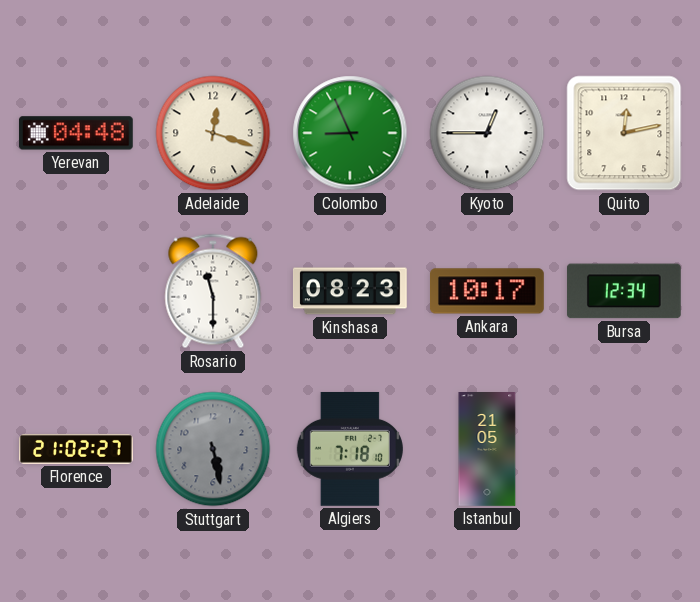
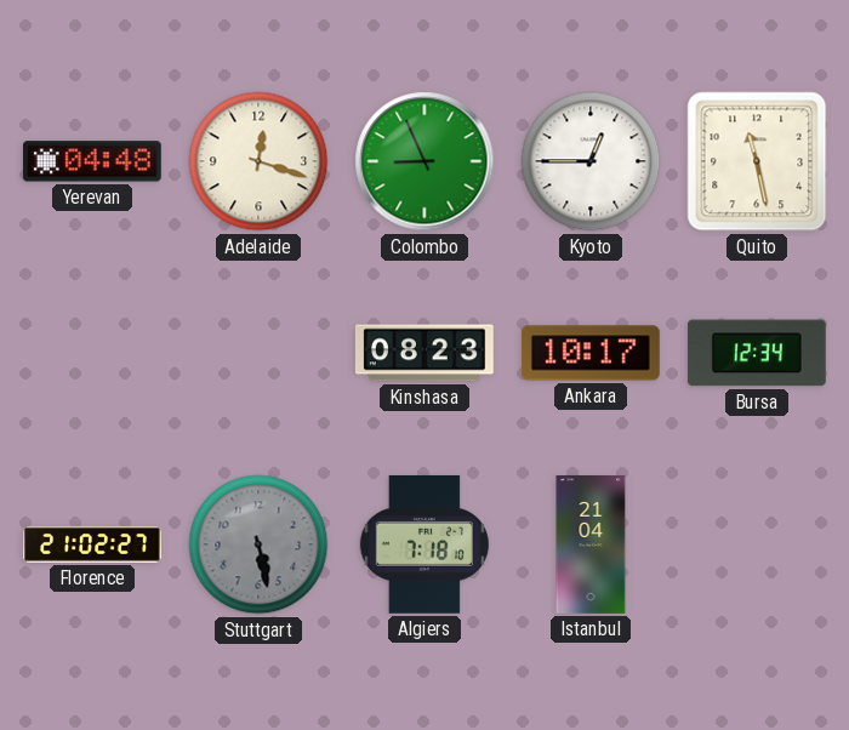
Quito: 12:13 -> 11:28 (757, 161)
Rosario: 11:30 -> none (213, 291)
Istanbul: 21:05 -> 21:04 (591, 546)
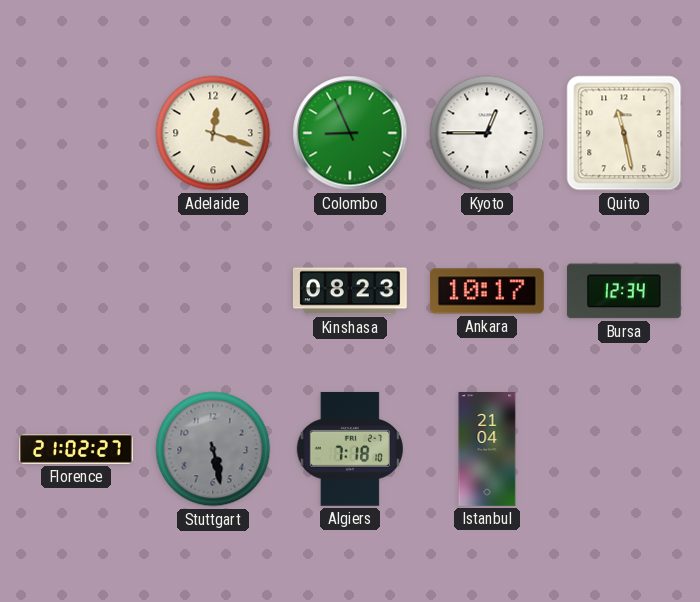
Yerevan: 04:48 -> none (92, 161)
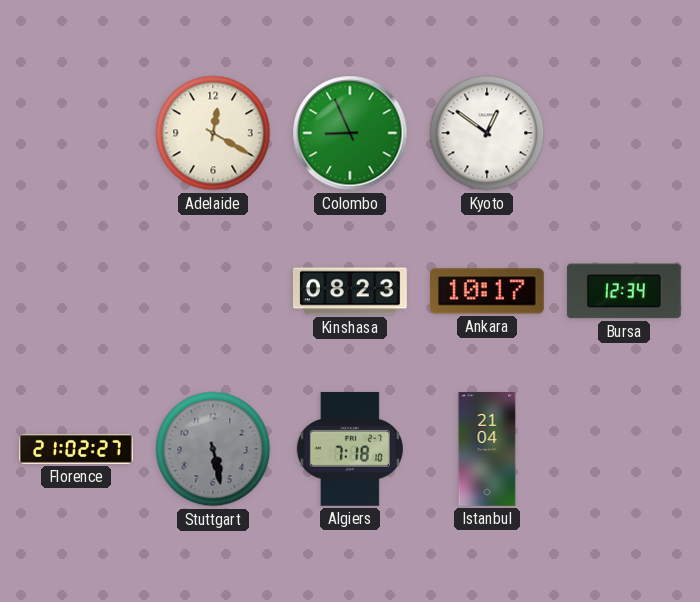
Adelaide: 12:18 -> 12:20 (213, 133)
Kyoto: 12:45 -> 12:51 (487, 133)
Quito: 11:28 -> none (624, 133)
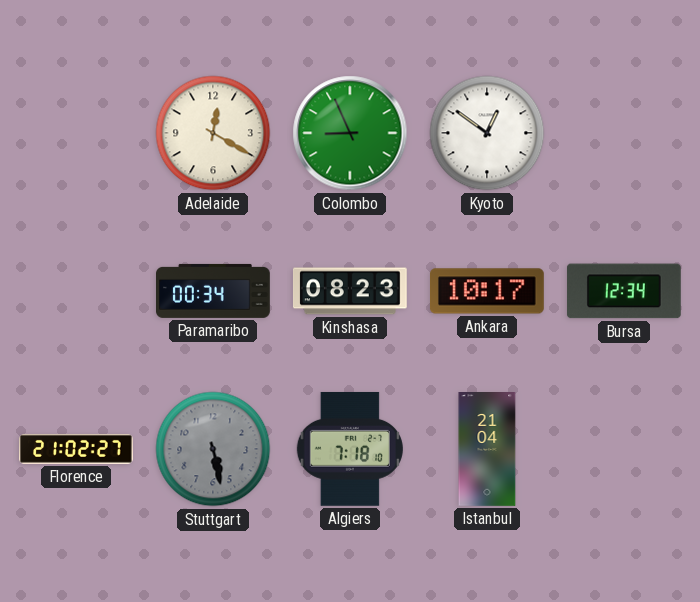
Paramaribo: none -> 00:34 (214, 291)
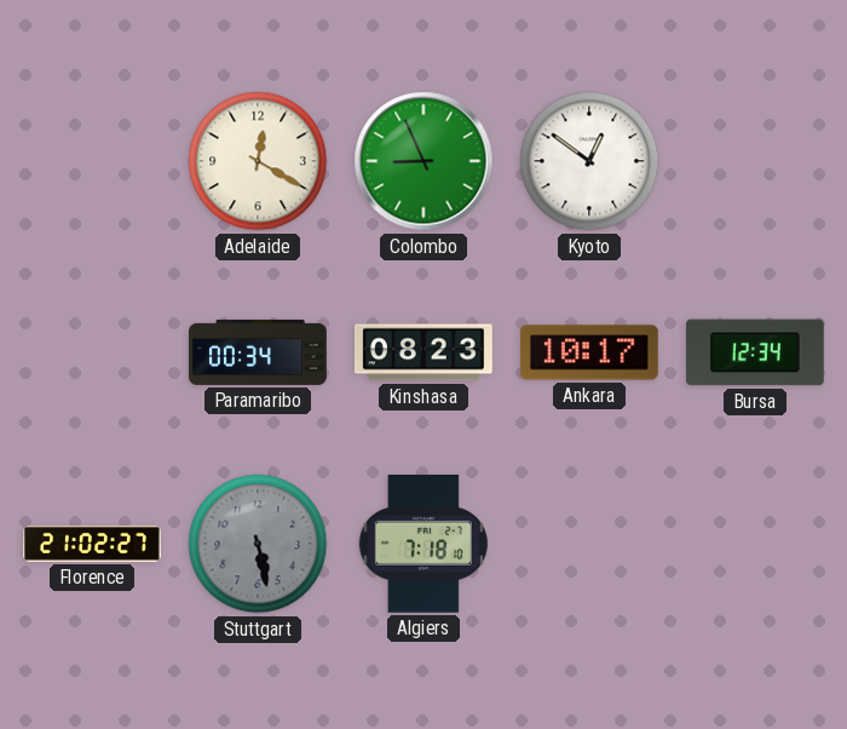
Istanbul: 21:04 -> none (487, 450)
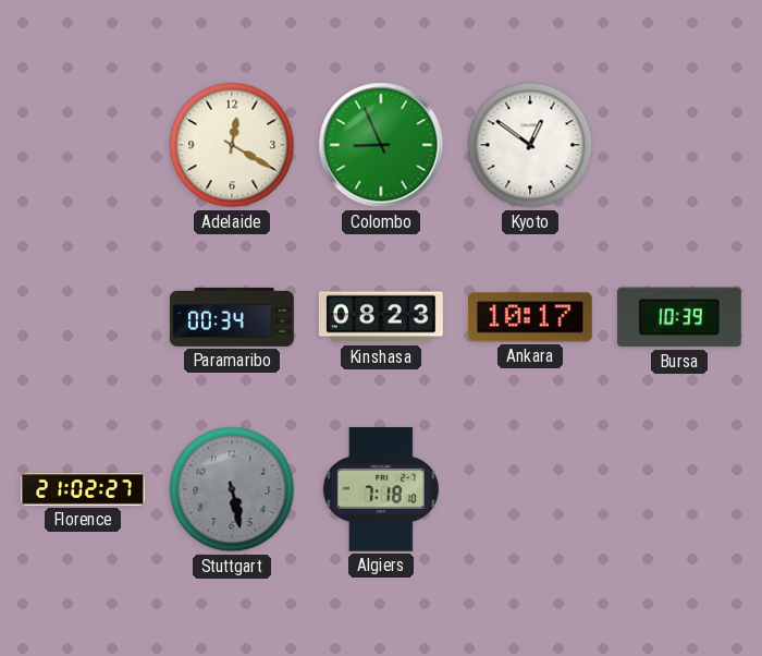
Bursa: 12:34 -> 10:39 (679, 317)
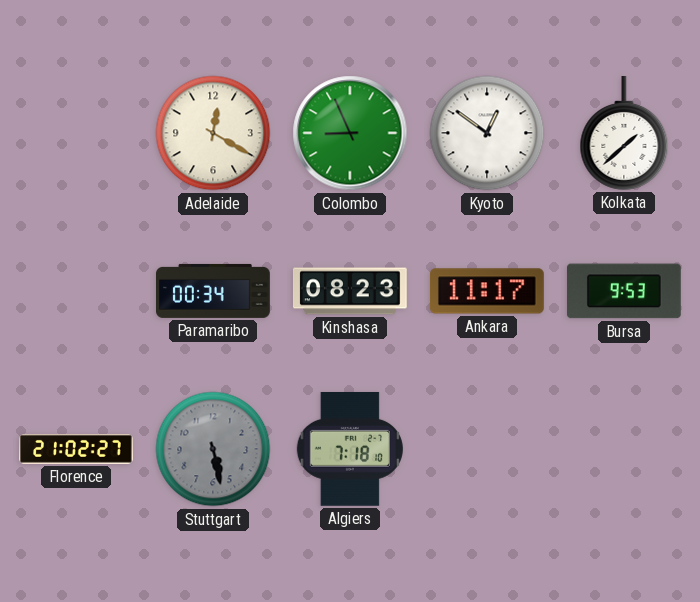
Kolkata: none -> 1:38 (624, 134)
Ankara: 10:17 -> 11:17 (487, 291)
Bursa: 10:39 -> 9:53 (624, 291)
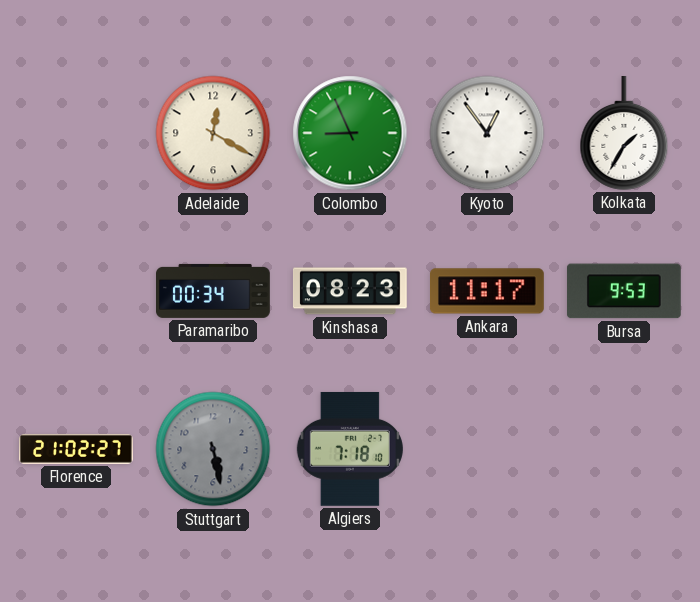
Kyoto: 12:51 -> 12:54 (487, 133)
Kolkata: 1:38 -> 1:35 (624, 134)
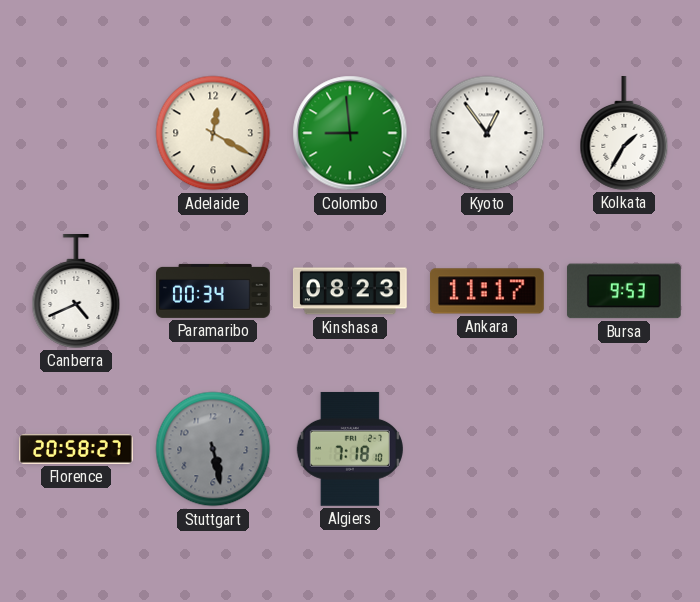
Colombo: 8:56 -> 8:59 (350, 133)
Canberra: none -> 4:41 (76, 292)
Florence: 21:02 -> 20:58 (77, 449)
